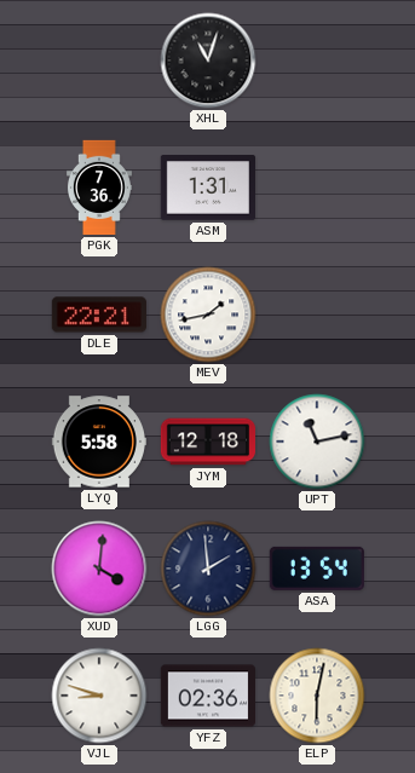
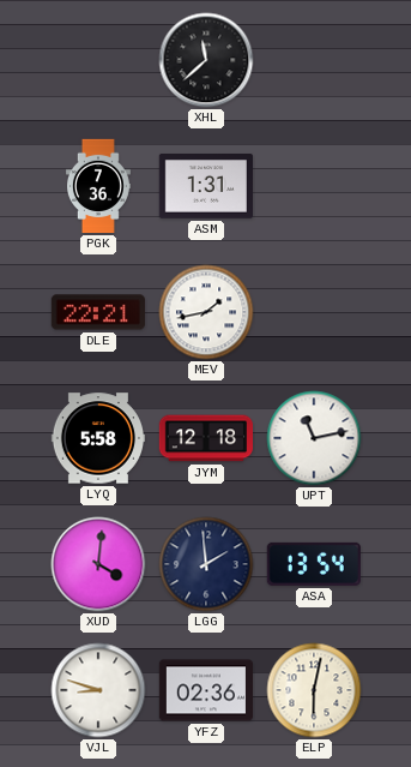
XHL: 11:03 -> 11:38 (206, 60)
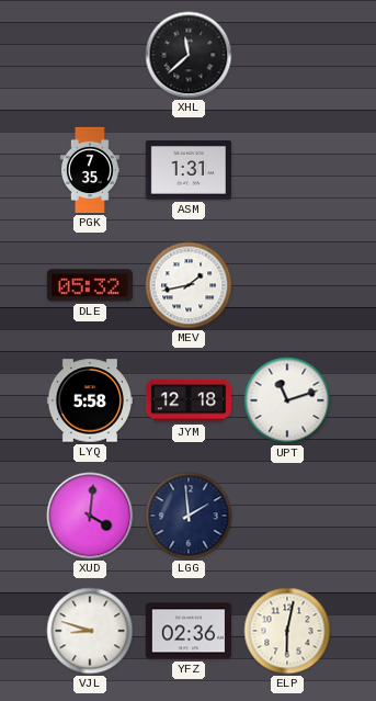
PGK: 7:36 -> 7:35 (90, 170)
DLE: 22:21 -> 05:32 (90, 285)
UPT: 11:13 -> 11:12 (287, 400)
ASA: 13:54 -> none (314, 564)
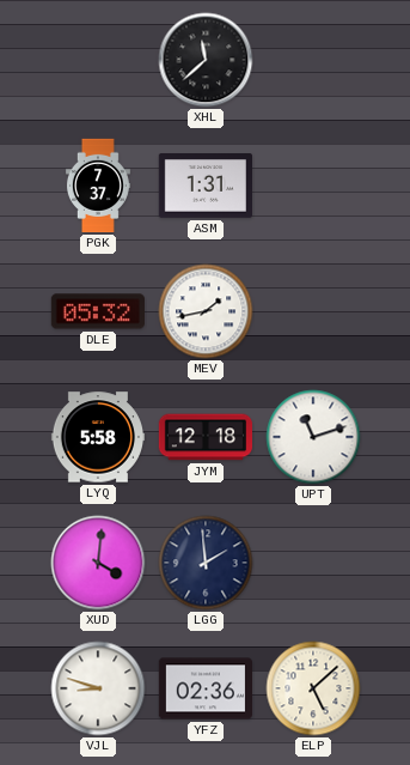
PGK: 7:35 -> 7:37 (98, 186)
ELP: 6:02 -> 5:08 (313, 688)
